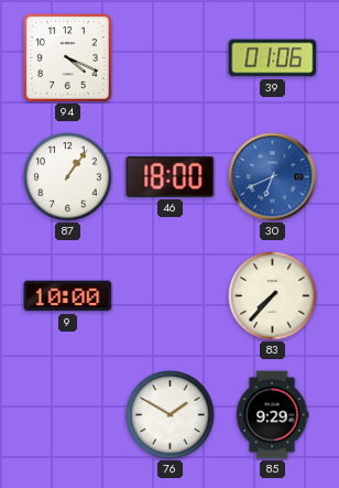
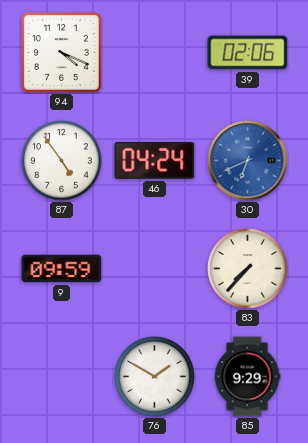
39: 01:06 -> 02:06 (248, 53)
87: 1:06 -> 4:54 (62, 161)
46: 18:00 -> 04:24 (155, 160)
9: 10:00 -> 09:59 (62, 269)
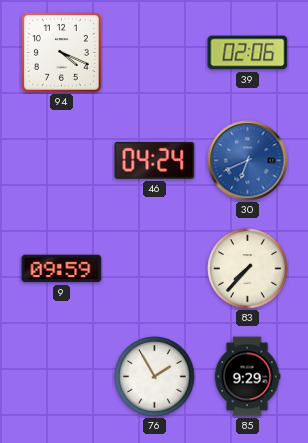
87: 4:54 -> none (62, 161)
76: 1:50 -> 1:55 (155, 377)
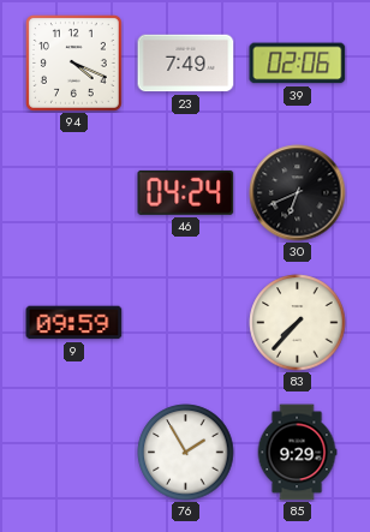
23: none -> 7:49 (186, 64)
30 dial: blue -> black (298, 193)
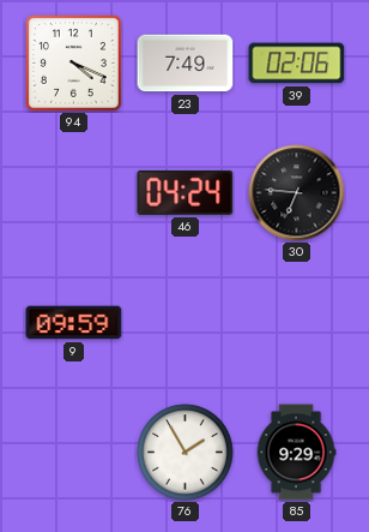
30: 6:41 -> 6:46 (297, 193)
83: 7:37 -> none (298, 323)
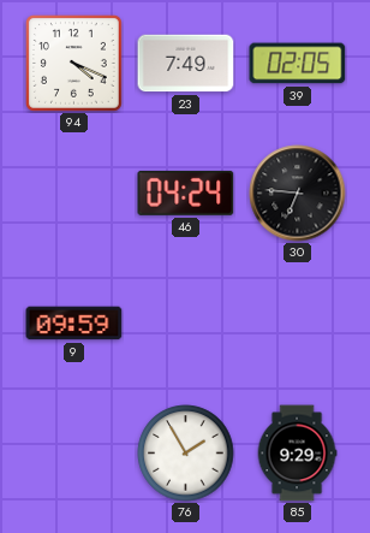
39: 02:06 -> 02:05 (298, 64)
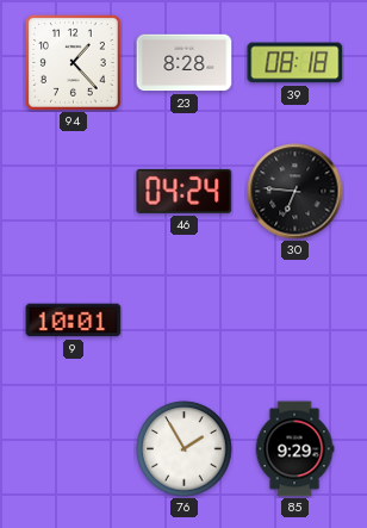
94: 4:19 -> 1:23 (74, 63)
23: 7:49 -> 8:28 (185, 63)
39: 02:05 -> 08:18 (296, 63)
9: 09:59 -> 10:01 (74, 321)
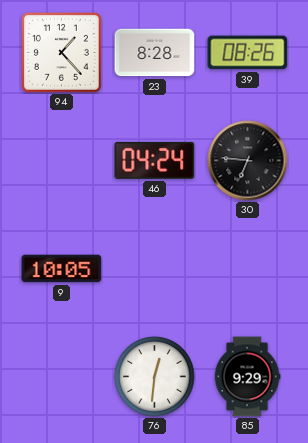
39: 08:18 -> 08:26 (248, 53)
9: 10:01 -> 10:05 (62, 269)
76: 1:55 -> 12:31 (155, 377)
